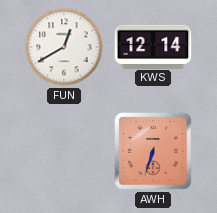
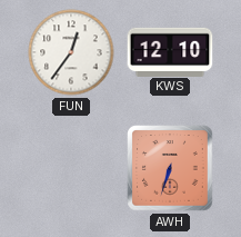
FUN: 12:40 -> 12:36 (71, 52)
KWS: 12:14 -> 12:10 (170, 51)
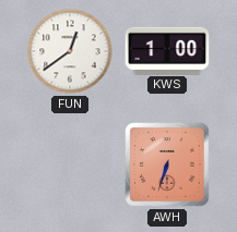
FUN: 12:36 -> 12:39 (70, 51)
KWS: 12:10 -> 1:00 (167, 50)
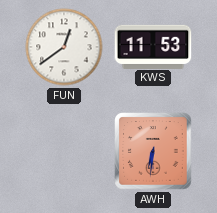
KWS: 1:00 -> 11:53 (153, 46)
AWH: 6:33 -> 6:31 (153, 151)
